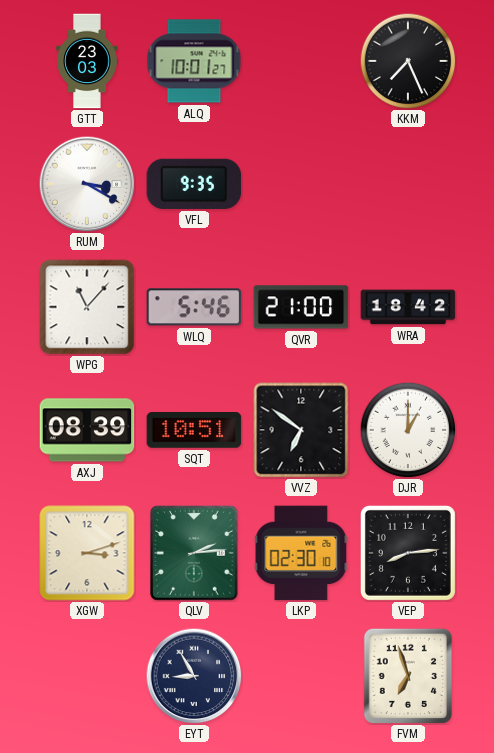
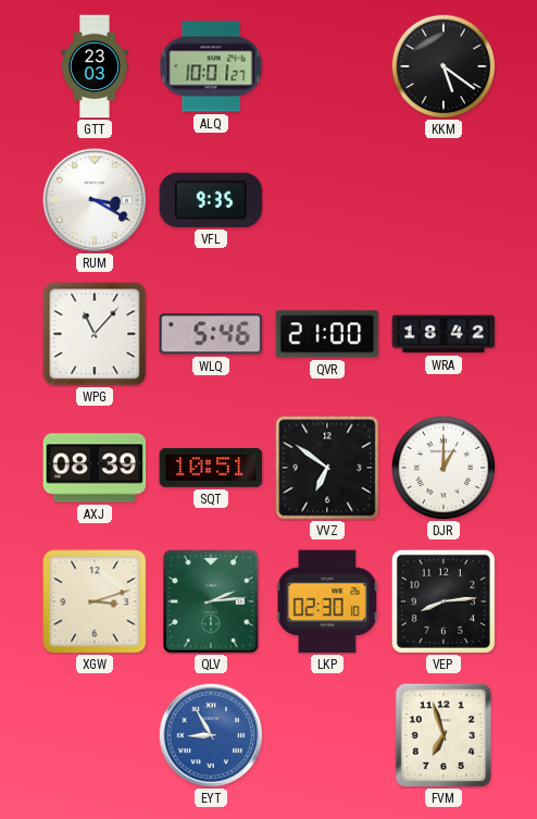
KKM: 7:26 -> 5:21 (444, 66)
EYT dial: navy -> blue (211, 735)
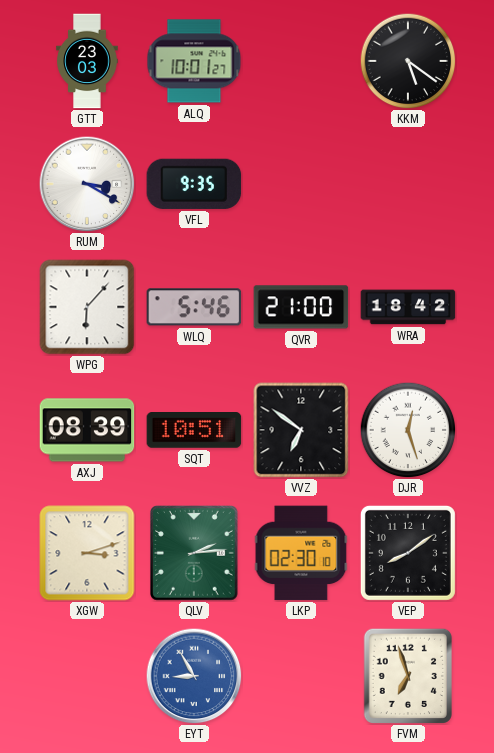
WPG: 11:07 -> 6:07 (87, 307)
DJR: 1:00 -> 12:27 (408, 430)
VEP: 8:14 -> 8:09 (408, 553)
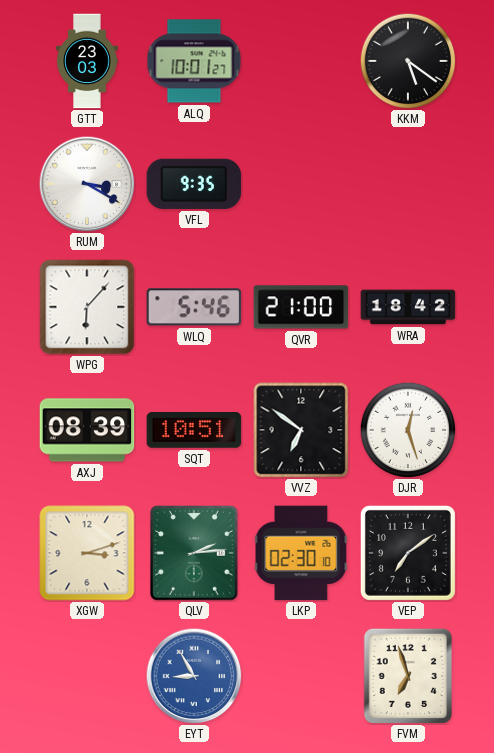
VEP: 8:09 -> 7:09 (408, 553)
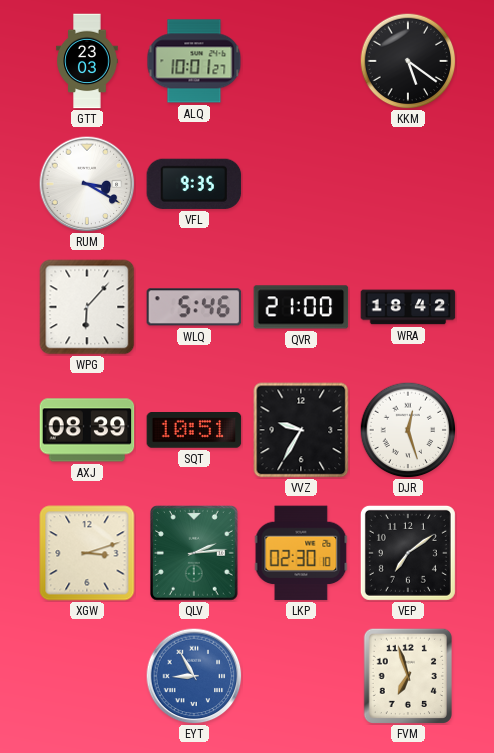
VVZ: 6:51 -> 9:35 (301, 430)
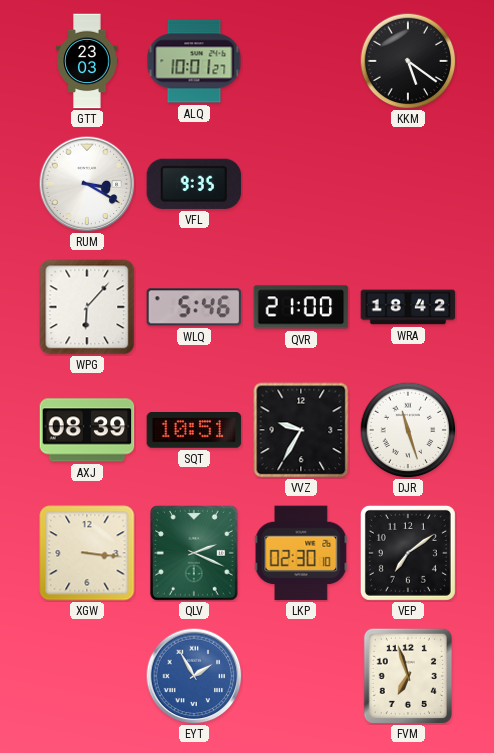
DJR: 12:27 -> 11:27 (408, 430)
XGW: 3:12 -> 3:16 (87, 553)
QLV: 2:14 -> 2:19 (195, 554)
EYT: 8:55 -> 1:55 (194, 676)
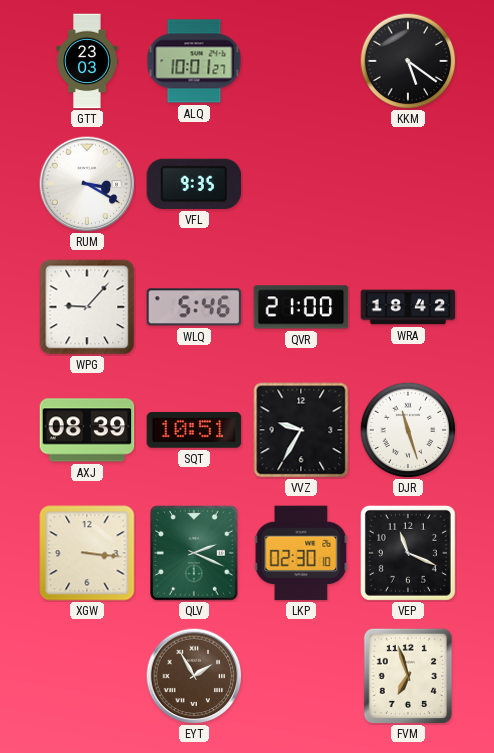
WPG: 6:07 -> 9:07 (87, 307)
VEP: 7:09 -> 11:19 (408, 553)
EYT dial: blue -> brown (194, 676)
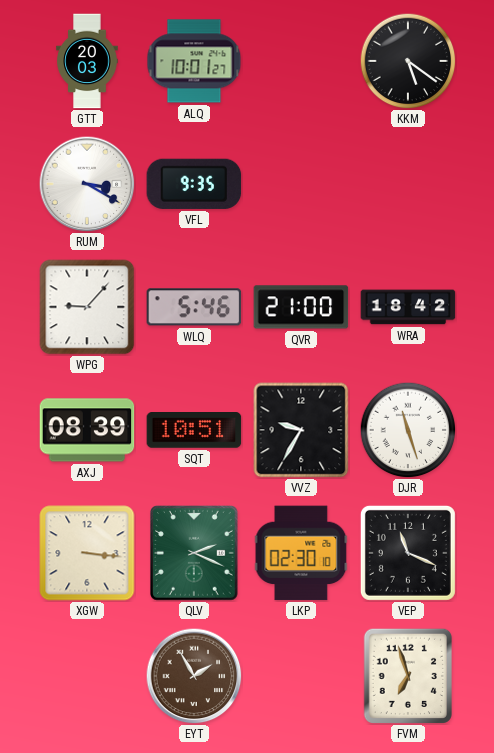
GTT: 23:03 -> 20:03 (87, 61)
